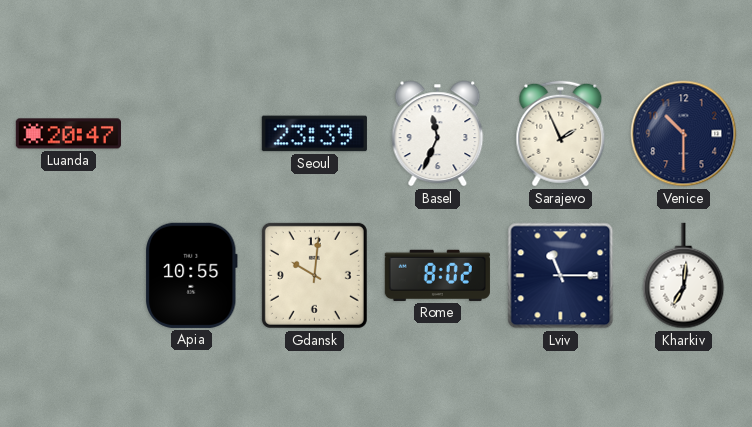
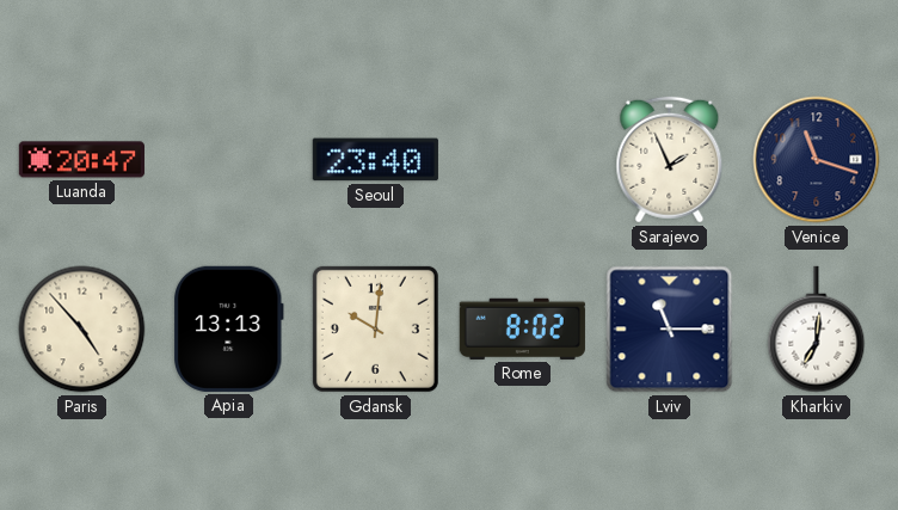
Seoul: 23:39 -> 23:40 (375, 160)
Basel: 11:34 -> none (438, 134)
Venice: 10:30 -> 11:18 (817, 160)
Paris: none -> 4:53 (82, 330)
Apia: 10:55 -> 13:13 (228, 328)
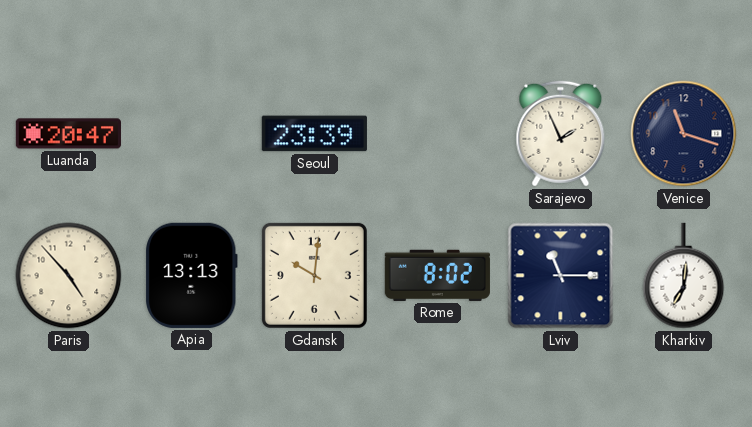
Seoul: 23:40 -> 23:39 (314, 134)
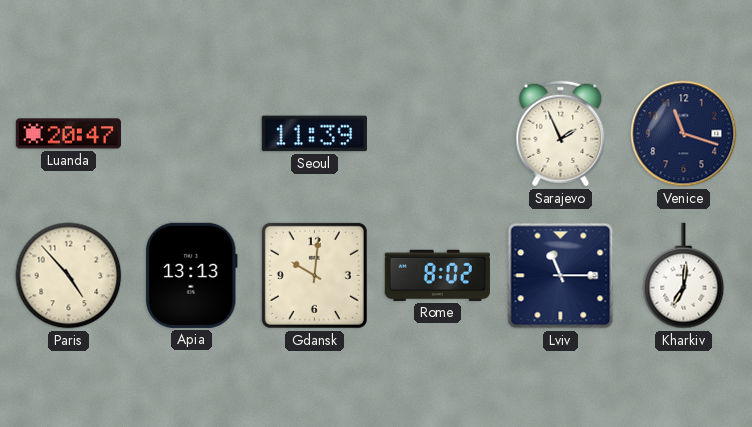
Seoul: 23:39 -> 11:39 (314, 134)
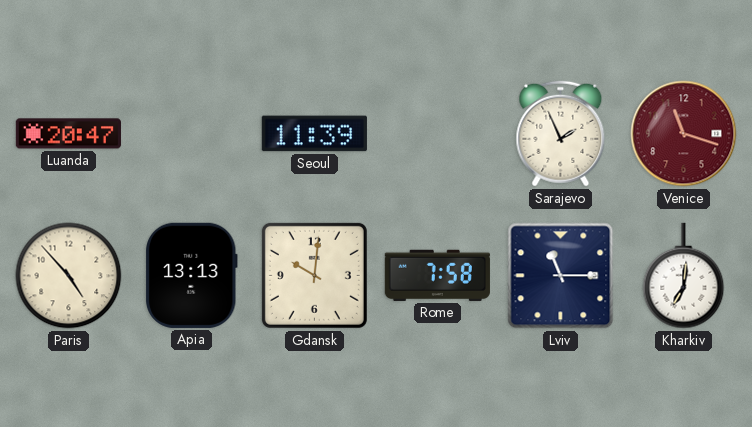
Venice dial: navy -> burgundy (684, 134)
Rome: 8:02 -> 7:58 (437, 275)
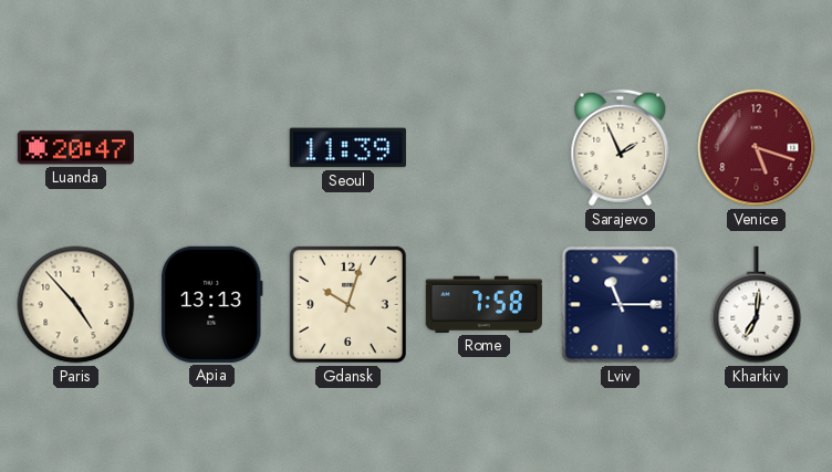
Venice: 11:18 -> 5:18 (757, 148)
Gdansk: 10:01 -> 10:03 (347, 304)
